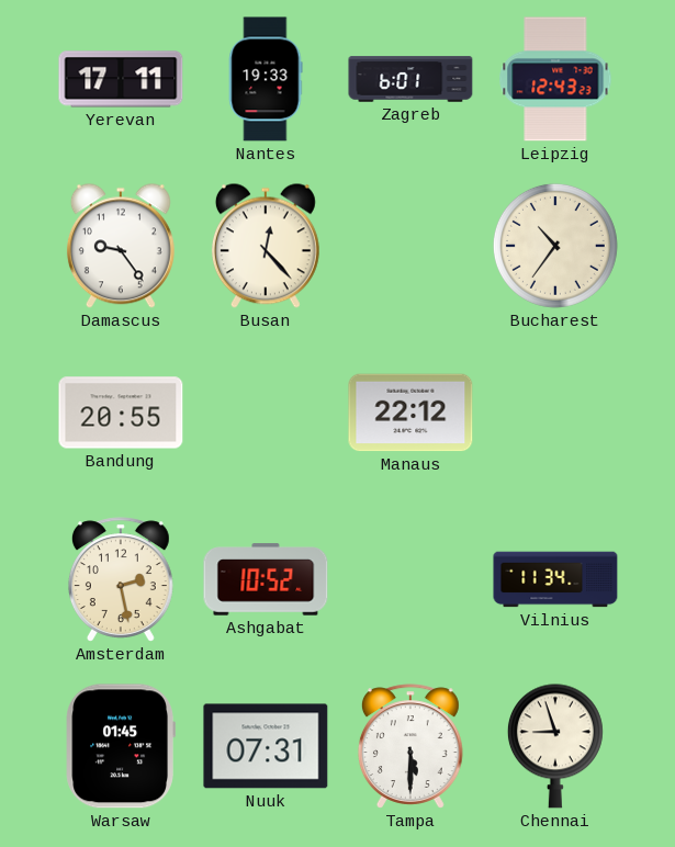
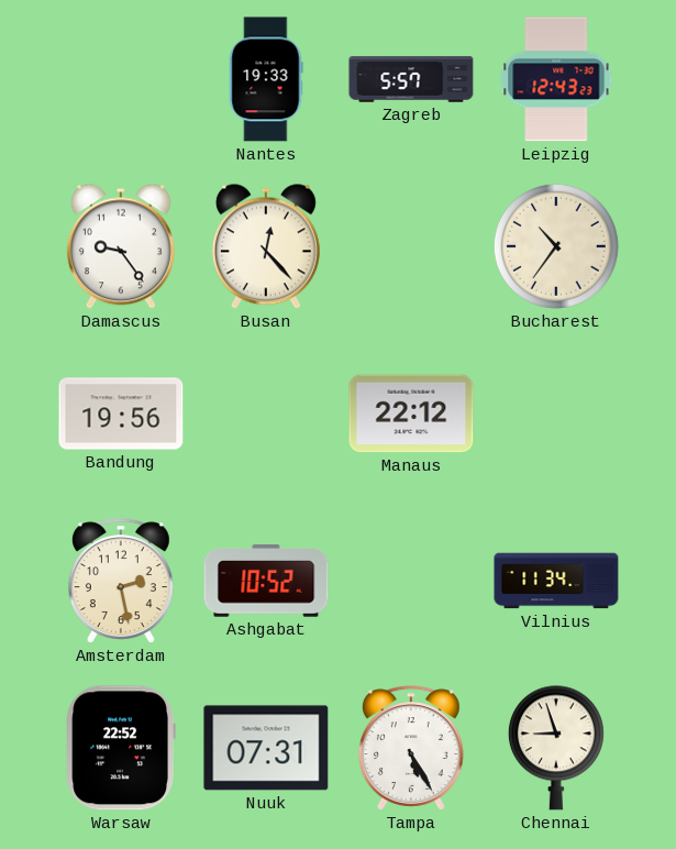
Yerevan: 17:11 -> none (121, 79)
Zagreb: 6:01 -> 5:57 (411, 79)
Bandung: 20:55 -> 19:56 (121, 414)
Warsaw: 01:45 -> 22:52 (121, 748)
Tampa: 5:30 -> 5:25 (411, 748)
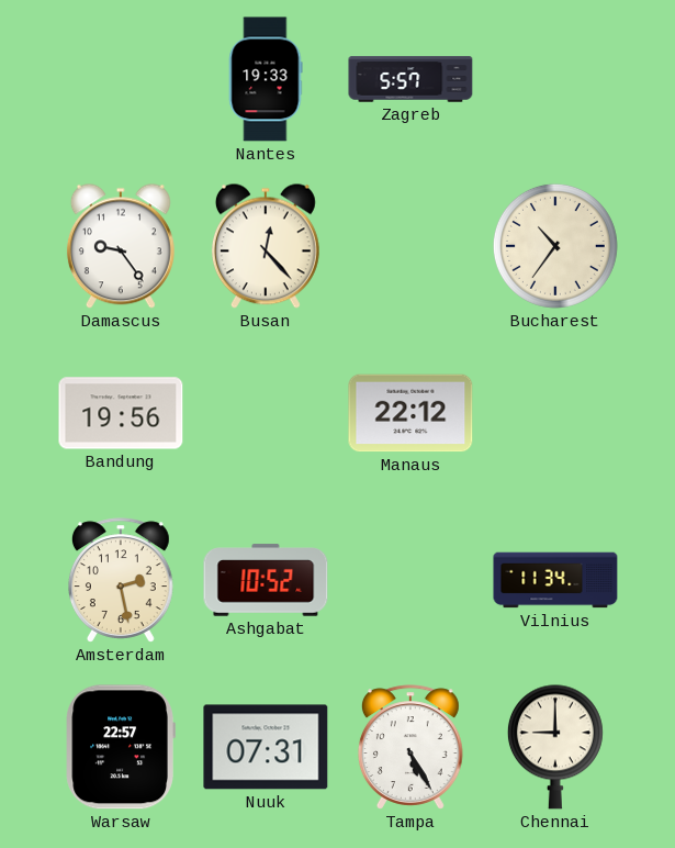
Leipzig: 12:43 -> none (556, 79)
Warsaw: 22:52 -> 22:57 (121, 747)
Chennai: 8:57 -> 9:00 (555, 747)
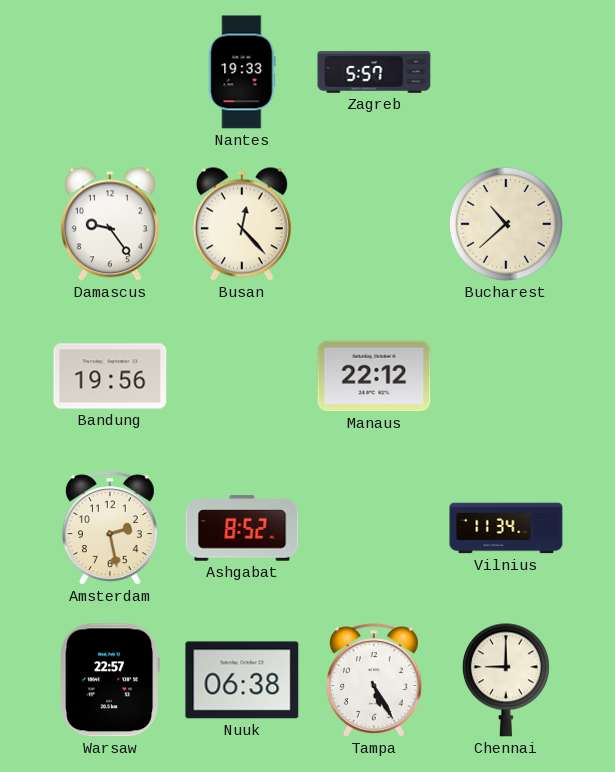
Bucharest: 10:36 -> 10:38 (506, 224)
Ashgabat: 10:52 -> 8:52 (242, 528)
Nuuk: 07:31 -> 06:38 (242, 680)
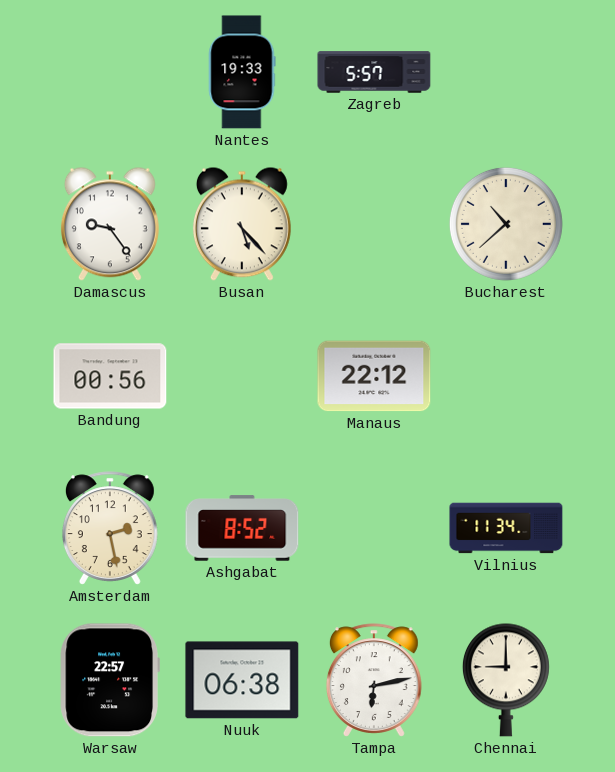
Busan: 12:23 -> 5:23 (242, 224)
Bandung: 19:56 -> 00:56 (110, 376)
Tampa: 5:25 -> 6:13 (374, 680)
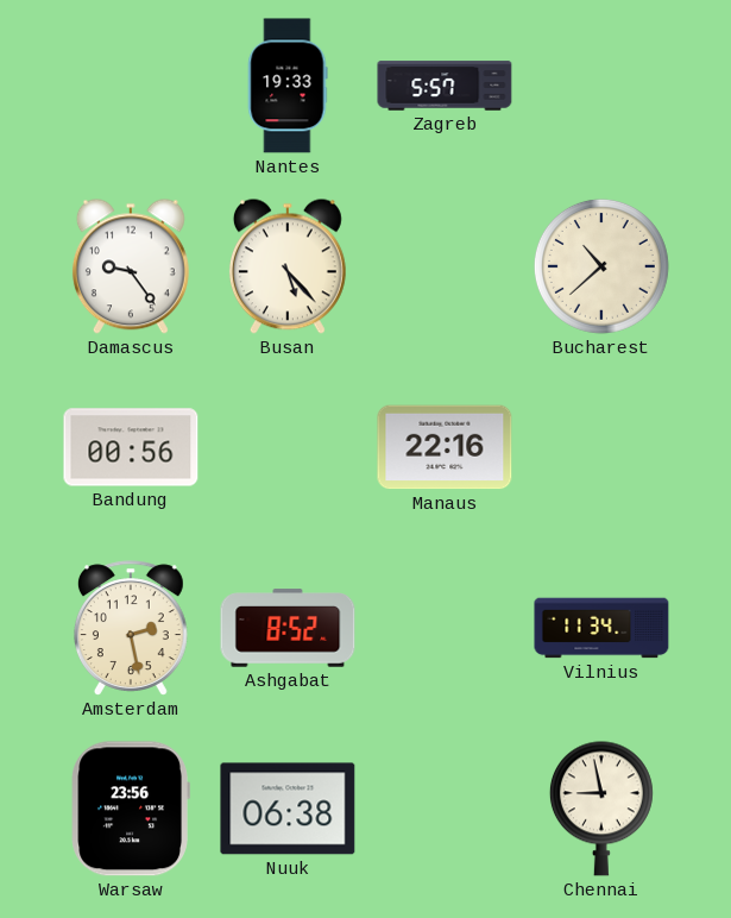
Manaus: 22:12 -> 22:16 (445, 447)
Warsaw: 22:57 -> 23:56 (131, 809)
Tampa: 6:13 -> none (374, 680)
Chennai: 9:00 -> 8:58 (601, 809)
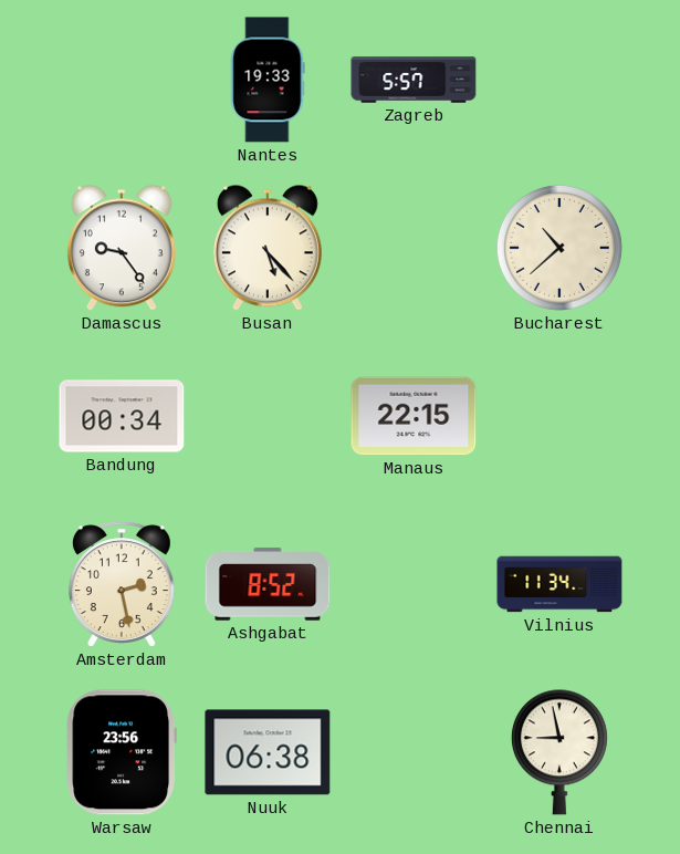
Bandung: 00:56 -> 00:34 (122, 416)
Manaus: 22:16 -> 22:15 (414, 416)
